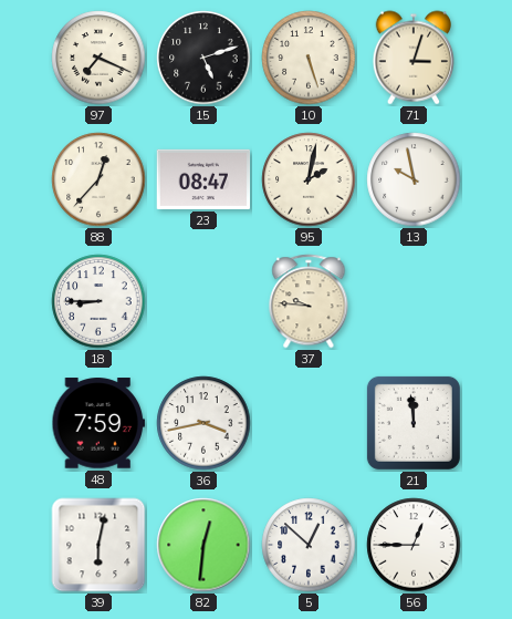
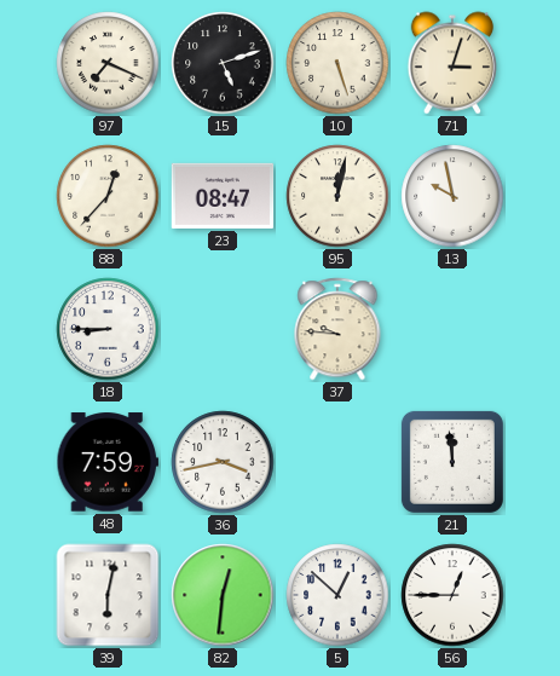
95: 2:02 -> 12:02 (337, 196)
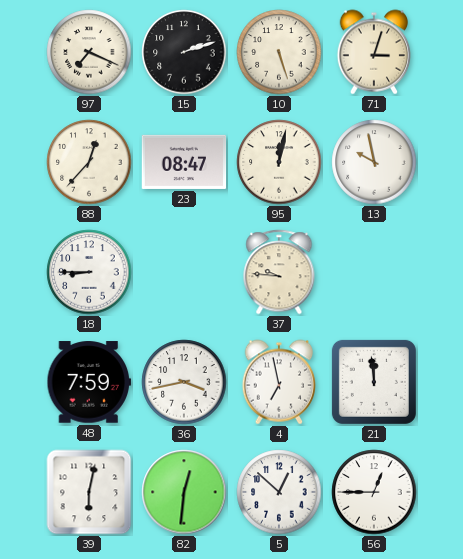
15: 5:12 -> 2:12 (184, 52)
4: none -> 6:58 (279, 382)
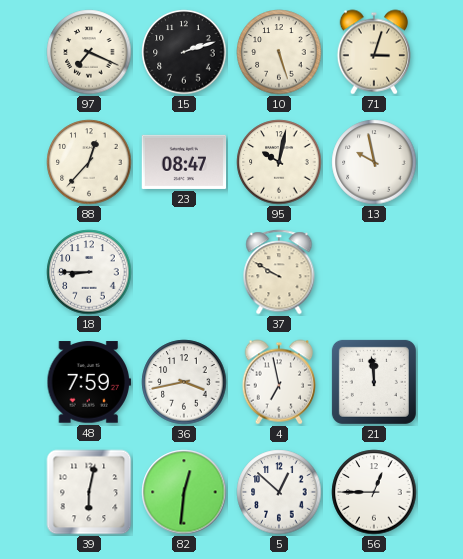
95: 12:02 -> 10:02 (279, 162)
37: 9:46 -> 9:50 (279, 272)
